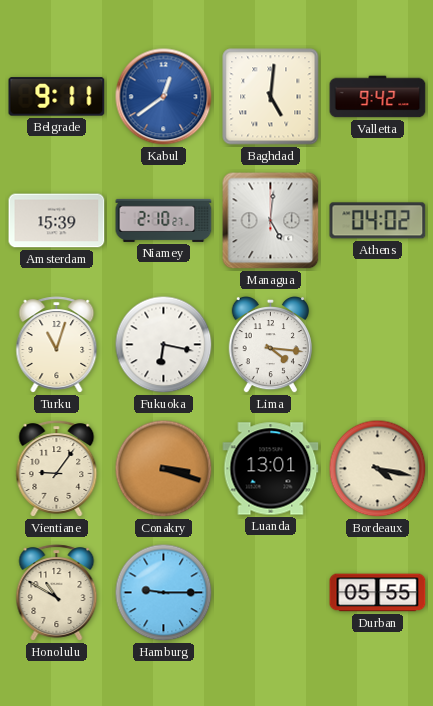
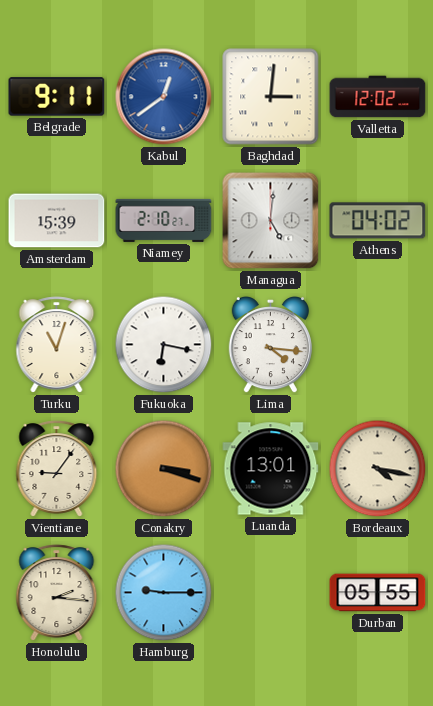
Baghdad: 5:01 -> 3:01 (271, 97)
Valletta: 9:42 -> 12:02 (378, 97)
Honolulu: 10:50 -> 2:16 (57, 593)
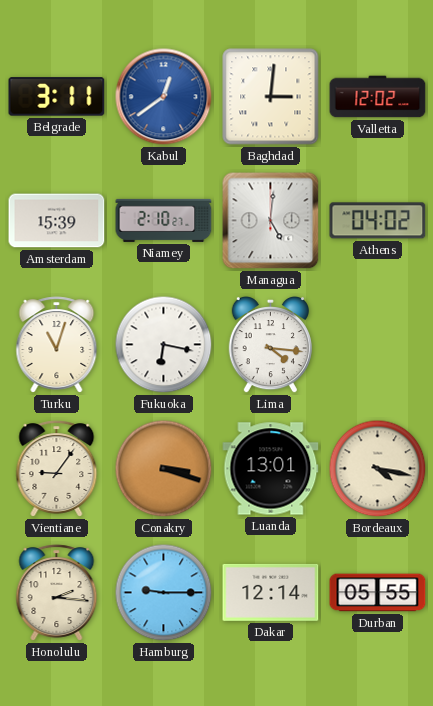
Belgrade: 9:11 -> 3:11 (57, 97)
Dakar: none -> 12:14 (271, 592)
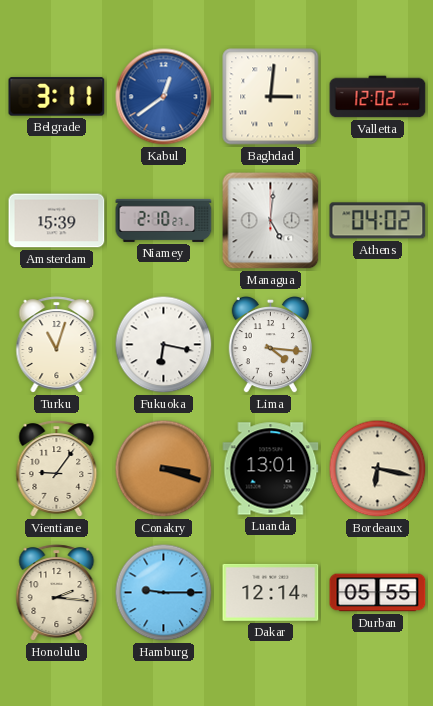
Bordeaux: 4:17 -> 6:17 (378, 469)
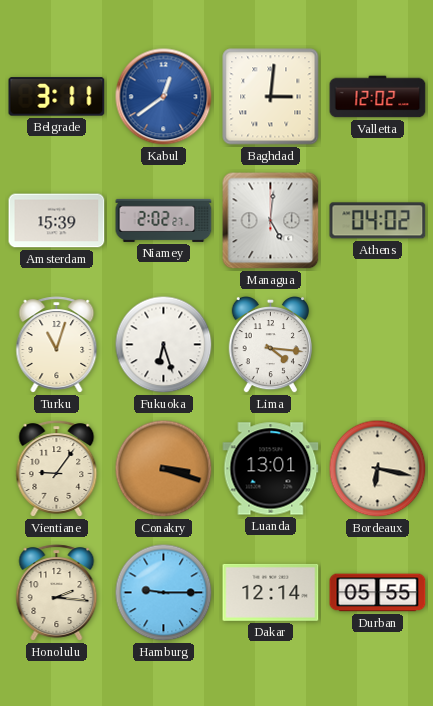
Niamey: 2:10 -> 2:02 (164, 220)
Fukuoka: 6:17 -> 6:27 (164, 345)
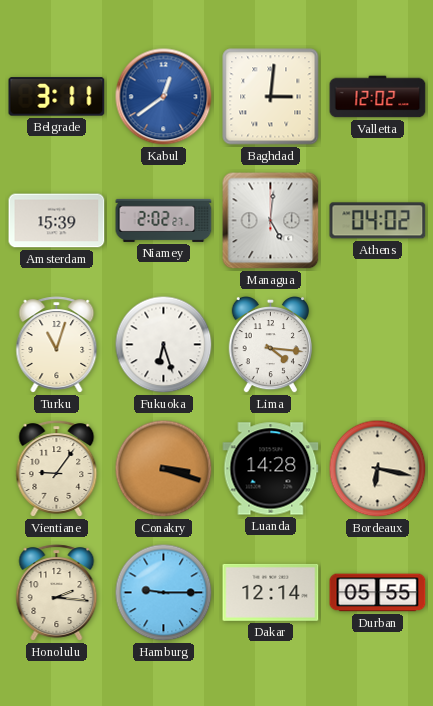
Luanda: 13:01 -> 14:28 (271, 469)
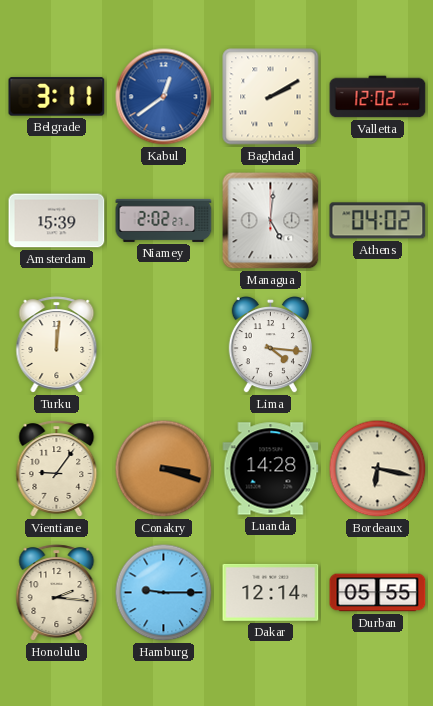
Baghdad: 3:01 -> 2:10 (271, 97)
Turku: 11:03 -> 12:01 (57, 345)
Fukuoka: 6:27 -> none (164, 345)
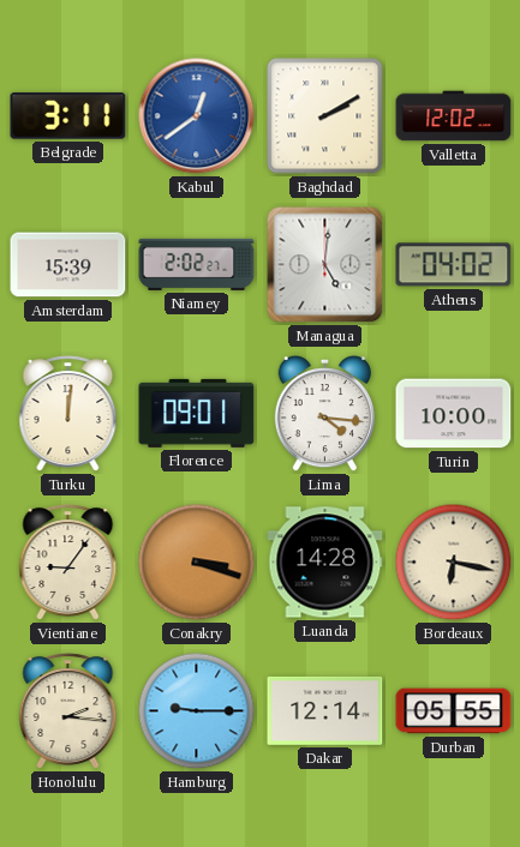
Florence: none -> 09:01 (197, 413)
Turin: none -> 10:00 (454, 414)
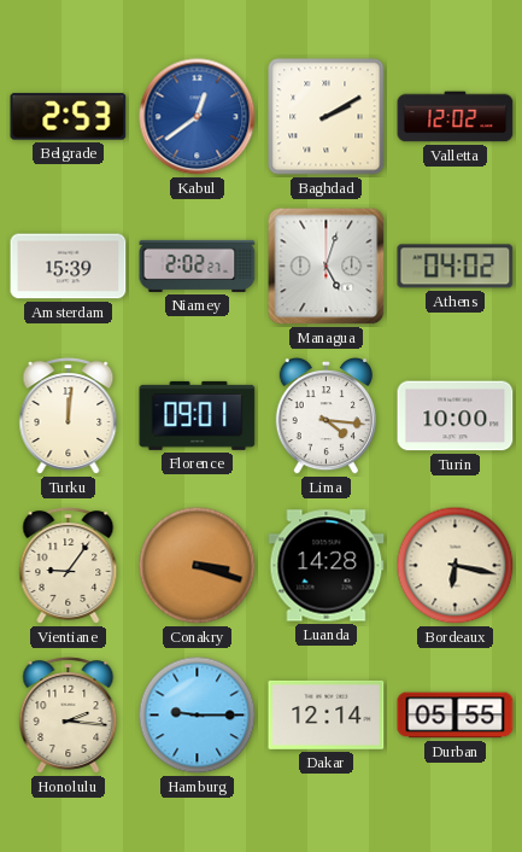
Belgrade: 3:11 -> 2:53 (69, 117)
Managua: 5:01 -> 5:03 (327, 267)
